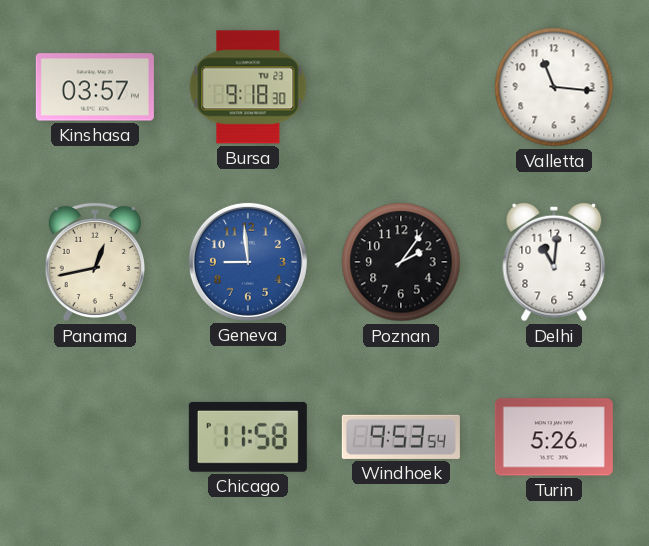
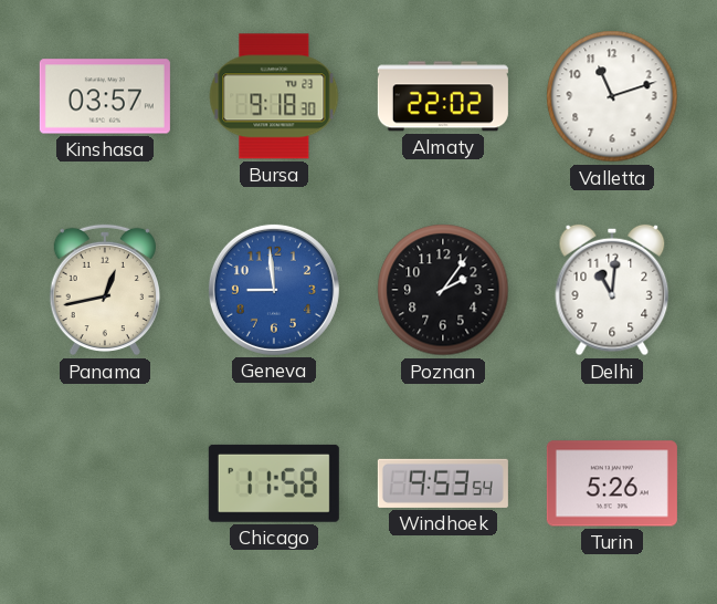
Almaty: none -> 22:02 (443, 96)
Valletta: 11:16 -> 11:12 (612, 96)
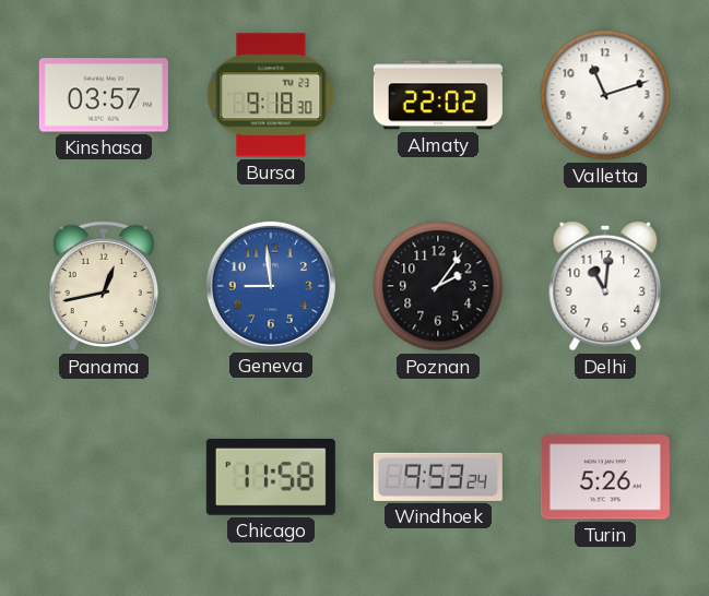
Windhoek: 9:53:54 -> 9:53:24 (438, 477)
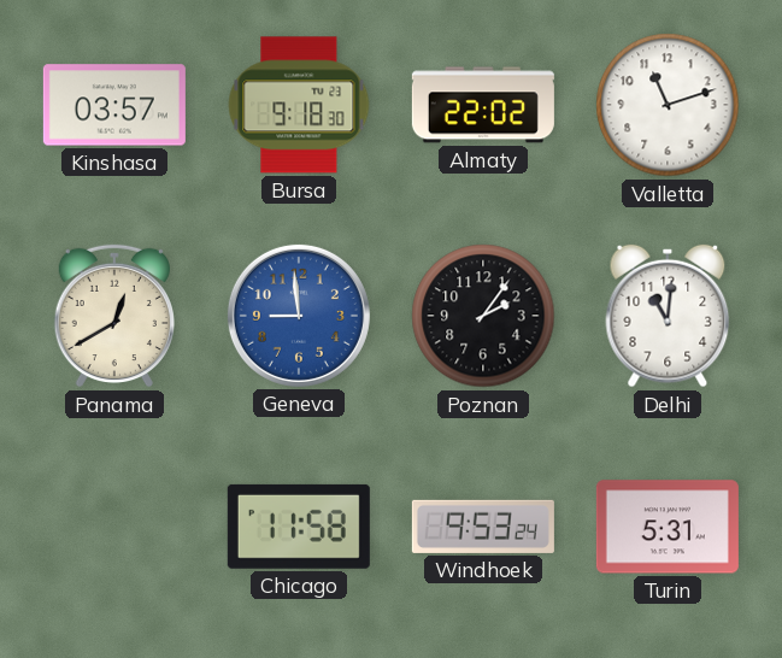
Panama: 12:43 -> 12:40 (114, 316)
Turin: 5:26 -> 5:31 (668, 527)
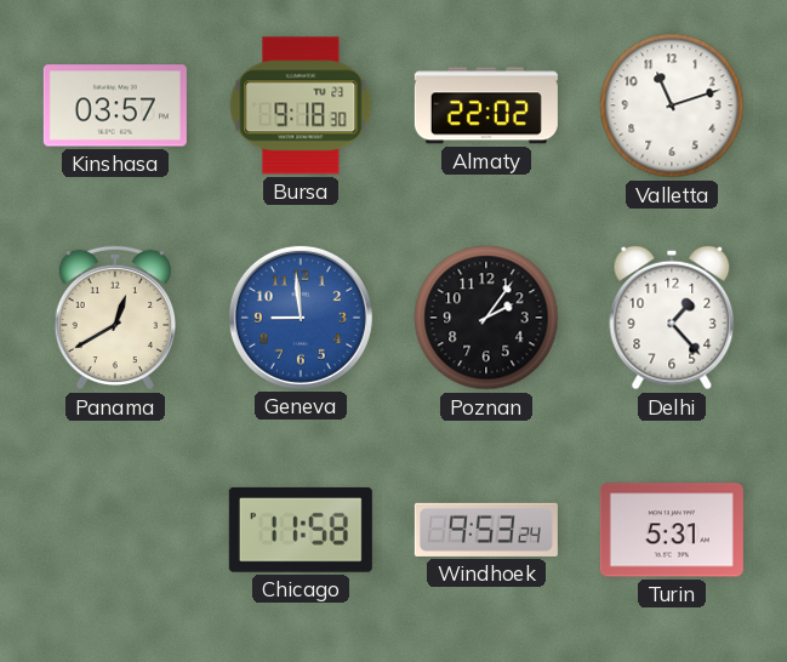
Delhi: 11:01 -> 1:23 (672, 318)
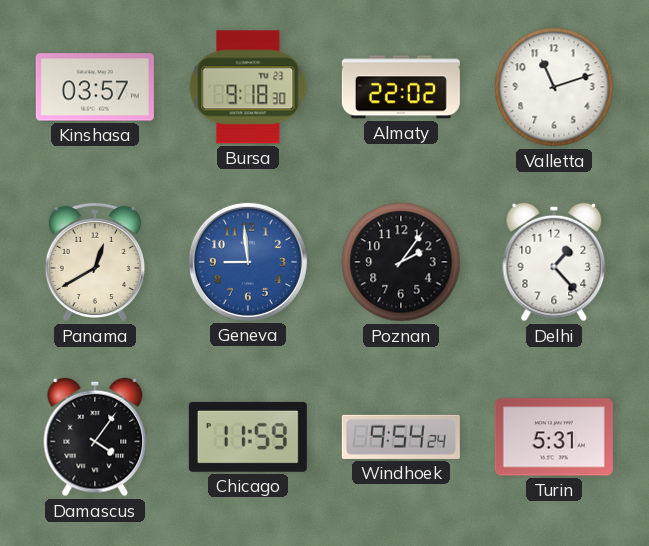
Damascus: none -> 4:06 (95, 437)
Chicago: 11:58 -> 11:59 (248, 437)
Windhoek: 9:53 -> 9:54 (401, 437)
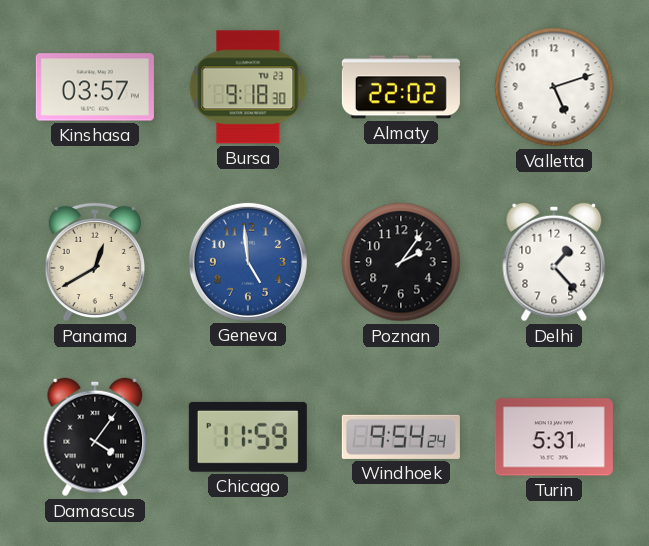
Valletta: 11:12 -> 5:12 (554, 87)
Geneva: 8:59 -> 4:59 (248, 262)
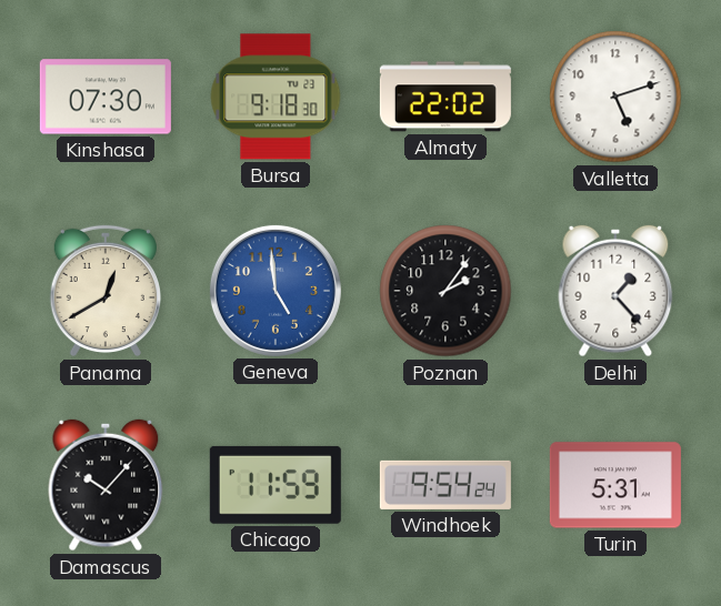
Kinshasa: 03:57 -> 07:30 (106, 97)
Damascus: 4:06 -> 10:07 (106, 485)
